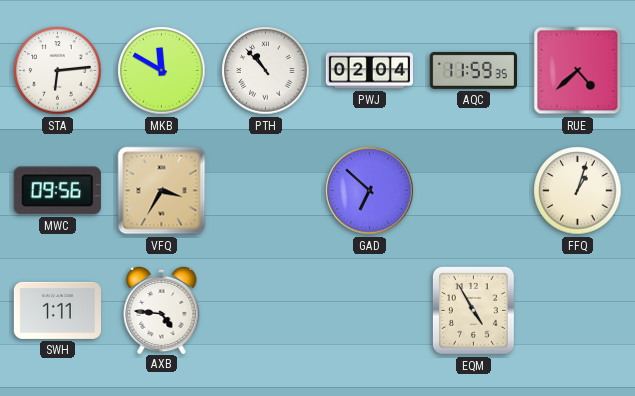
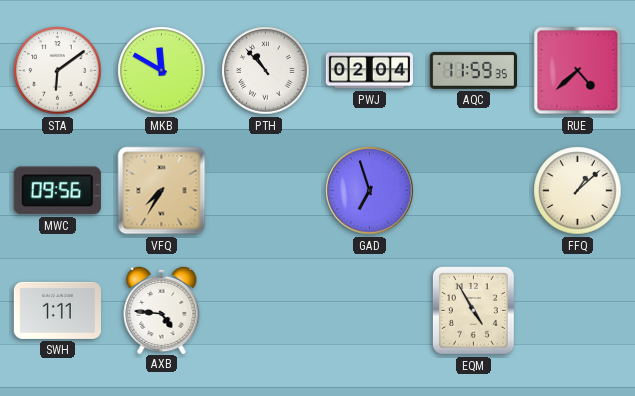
STA: 6:14 -> 6:09 (58, 71)
VFQ: 3:35 -> 7:35 (162, 191)
GAD: 6:52 -> 6:57 (370, 191)
FFQ: 1:03 -> 1:08 (578, 191)
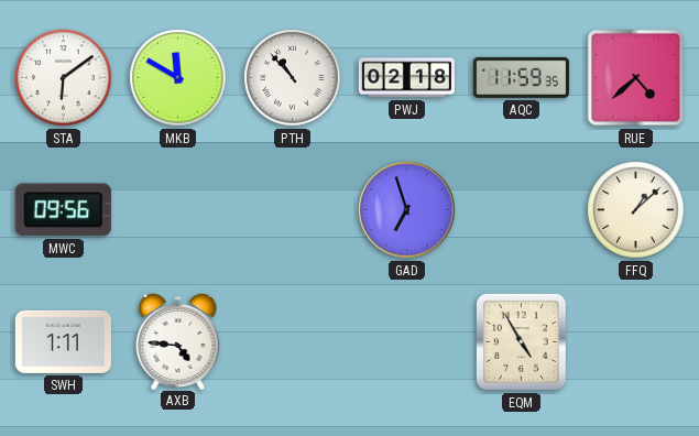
PWJ: 02:04 -> 02:18 (406, 78)
VFQ: 7:35 -> none (162, 191)
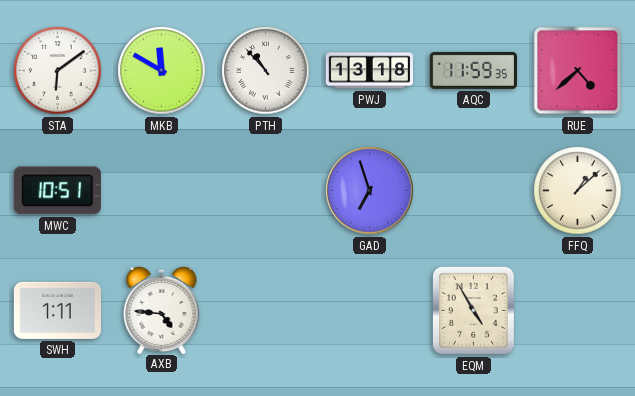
PWJ: 02:18 -> 13:18 (369, 71)
MWC: 09:56 -> 10:51 (57, 191)
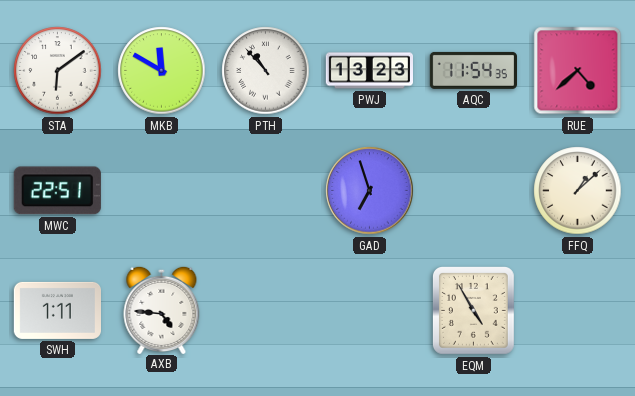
PWJ: 13:18 -> 13:23 (369, 71)
AQC: 11:59 -> 11:54 (473, 70)
MWC: 10:51 -> 22:51 (57, 191)
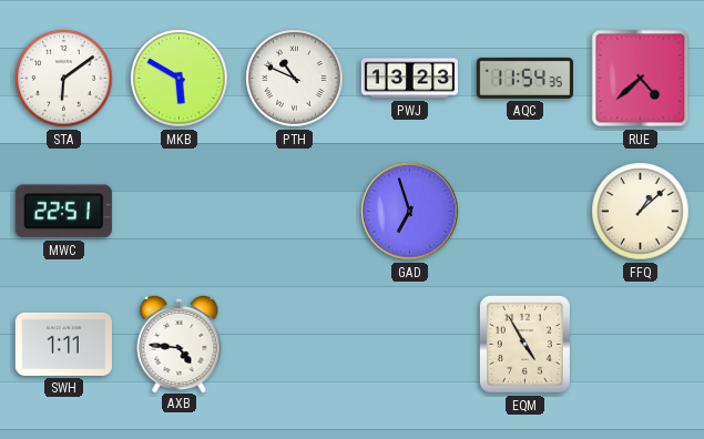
MKB: 11:50 -> 5:50 (180, 79)
PTH: 10:53 -> 10:49 (295, 79)
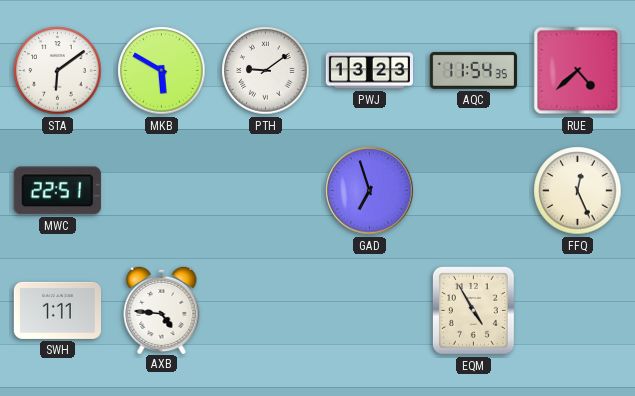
PTH: 10:49 -> 9:09 (266, 71)
FFQ: 1:08 -> 12:26 (578, 191)
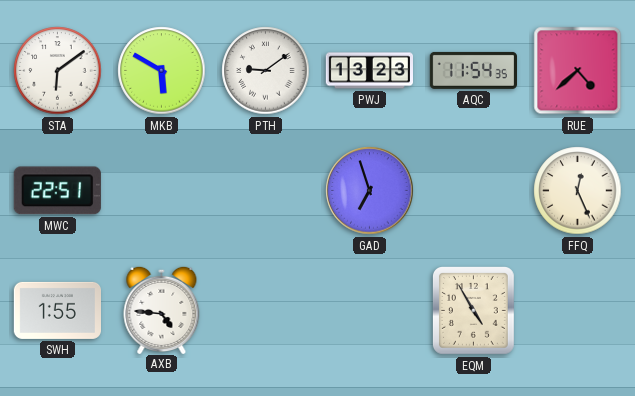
SWH: 1:11 -> 1:55 (57, 310)
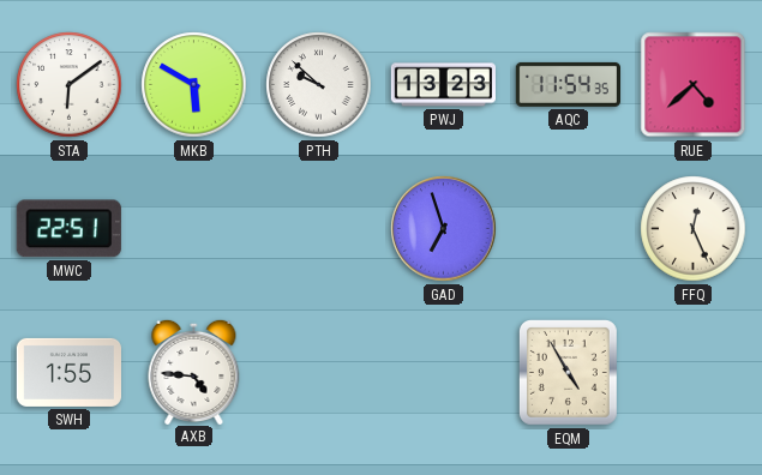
PTH: 9:09 -> 9:52 (319, 85)
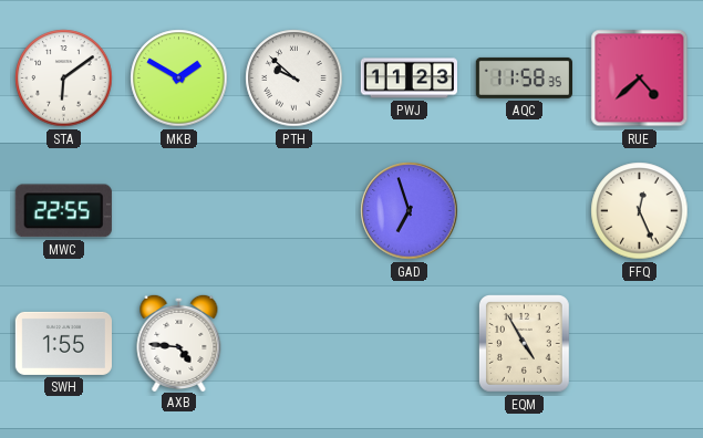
MKB: 5:50 -> 1:50 (179, 79)
PWJ: 13:23 -> 11:23 (409, 79)
AQC: 11:54 -> 11:58 (524, 77)
MWC: 22:51 -> 22:55 (63, 211)
